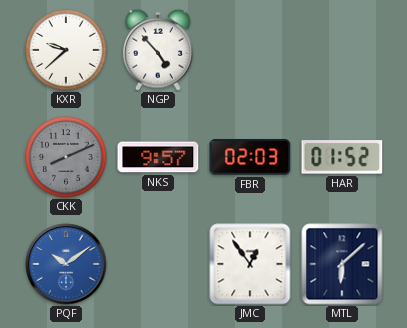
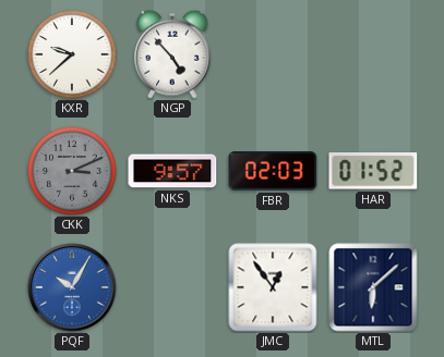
CKK: 8:11 -> 3:11 (72, 171)
PQF: 10:09 -> 10:05 (72, 287)
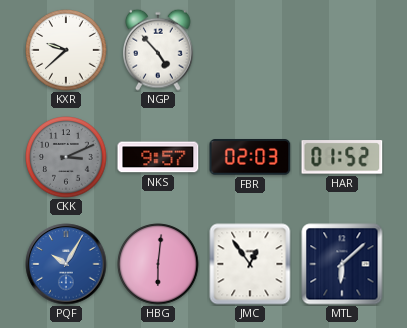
HBG: none -> 6:01 (158, 264)
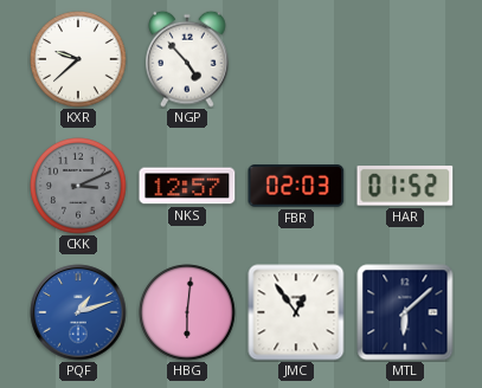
NKS: 9:57 -> 12:57 (187, 186)
PQF: 10:05 -> 1:12 (78, 312)
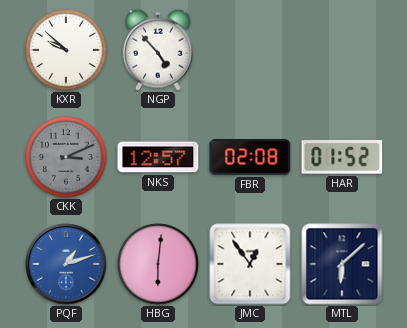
KXR: 9:38 -> 9:52 (66, 50)
FBR: 02:03 -> 02:08 (250, 157)
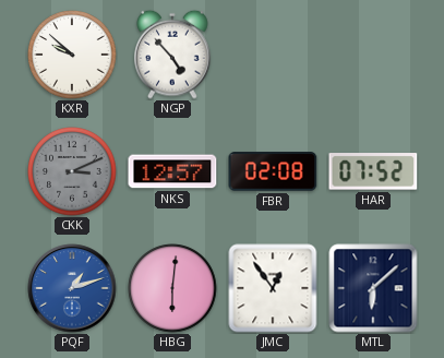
HAR: 01:52 -> 07:52 (373, 171)
